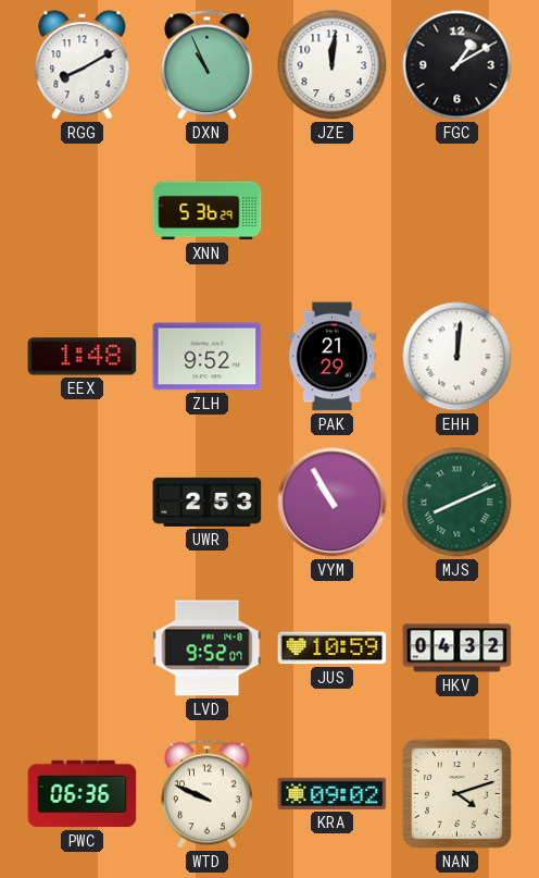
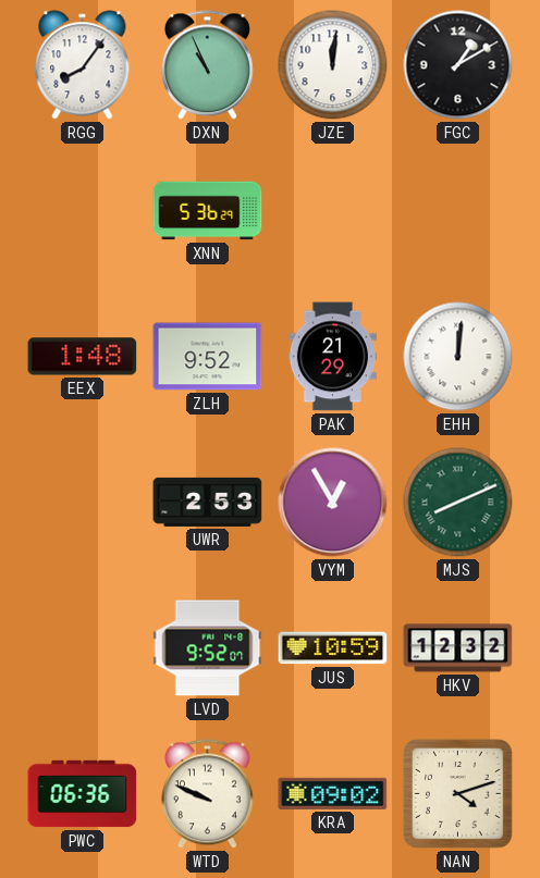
RGG: 8:10 -> 8:06 (83, 65)
VYM: 10:55 -> 12:55 (333, 503)
HKV: 04:32 -> 12:32 (458, 648)
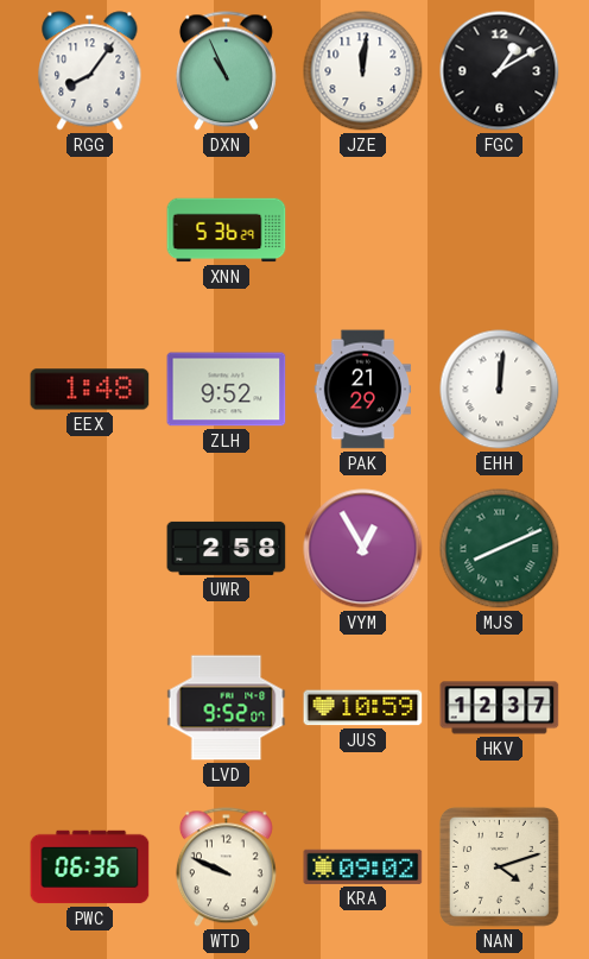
UWR: 2:53 -> 2:58 (227, 548)
HKV: 12:32 -> 12:37 (500, 708)
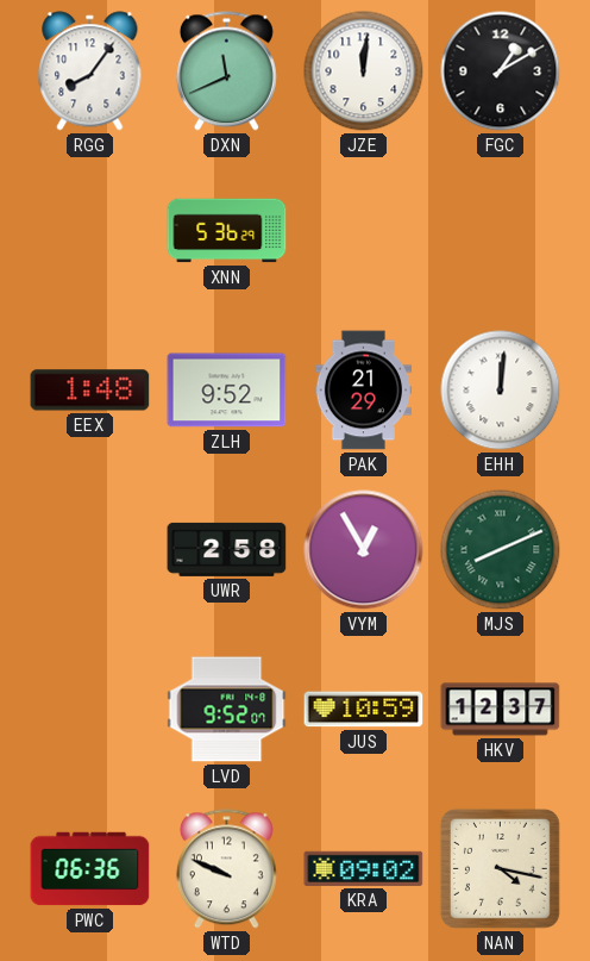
DXN: 10:56 -> 11:41 (226, 71)
NAN: 4:12 -> 4:17 (500, 868)
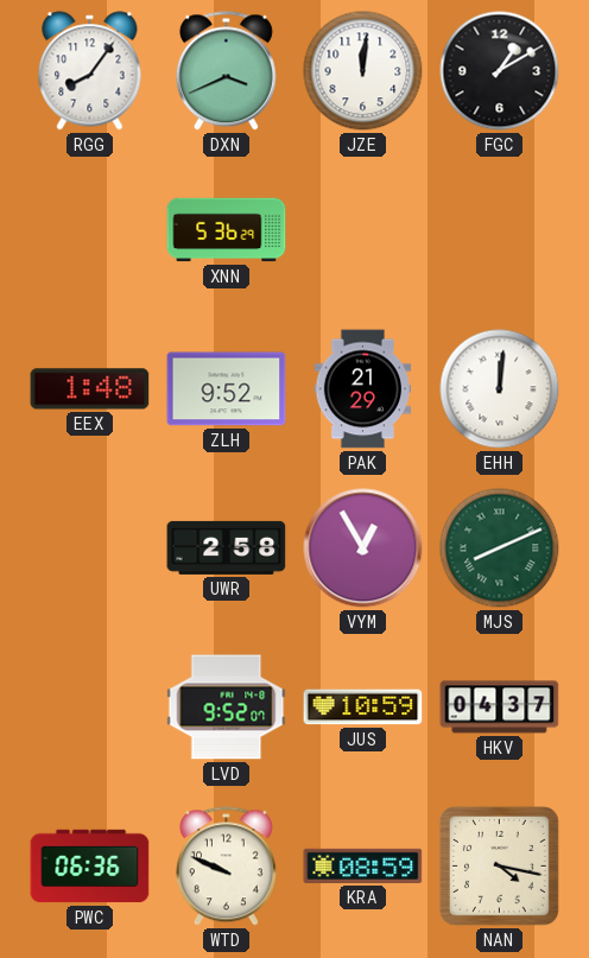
DXN: 11:41 -> 3:41 (226, 71)
HKV: 12:37 -> 04:37 (500, 708)
KRA: 09:02 -> 08:59 (363, 865)
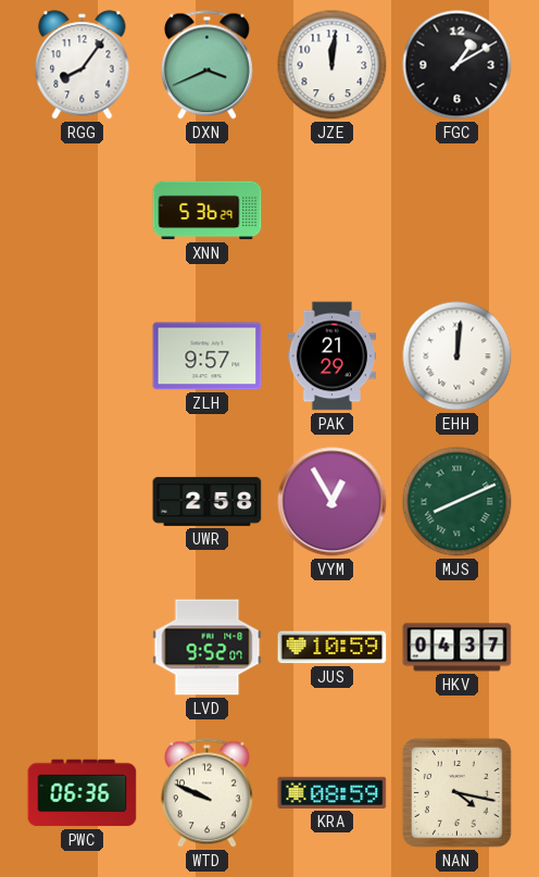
EEX: 1:48 -> none (90, 389)
ZLH: 9:52 -> 9:57 (208, 356)
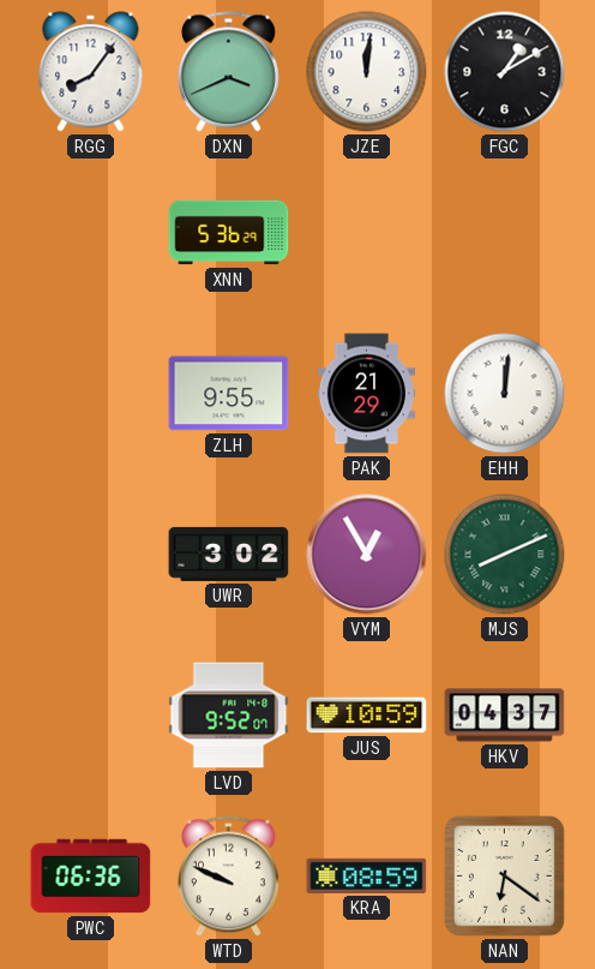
ZLH: 9:57 -> 9:55 (229, 394)
UWR: 2:58 -> 3:02 (229, 554)
NAN: 4:17 -> 6:21 (504, 875)
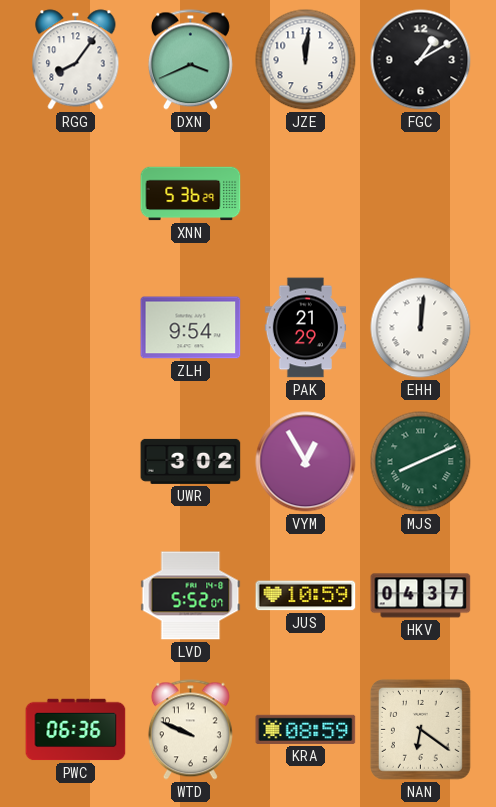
ZLH: 9:55 -> 9:54 (191, 328)
LVD: 9:52 -> 5:52 (191, 596)
